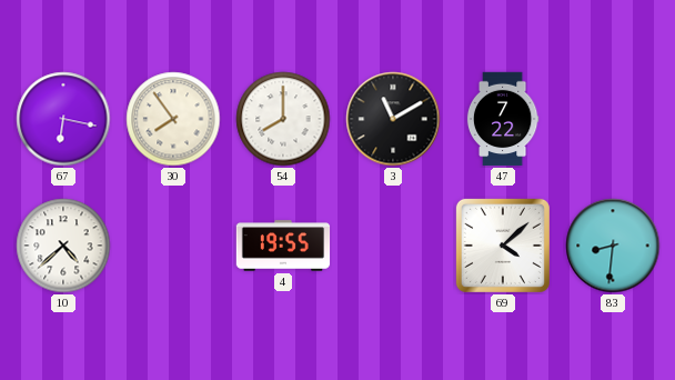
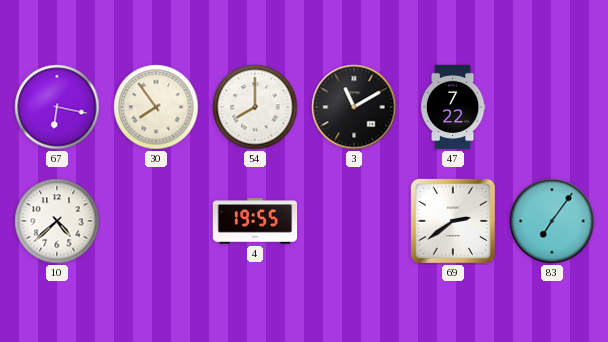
69: 4:08 -> 2:39 (453, 221)
83: 8:31 -> 7:06 (552, 221)
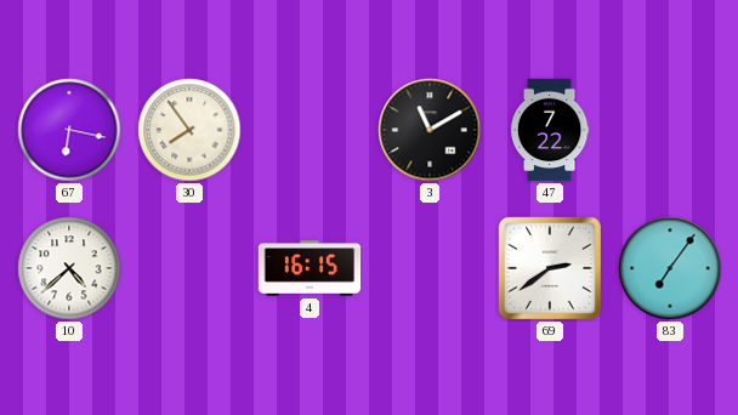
54: 8:00 -> none (255, 107)
4: 19:55 -> 16:15 (310, 268)
